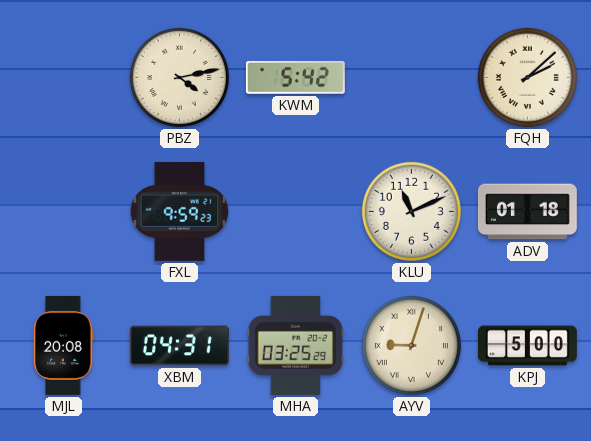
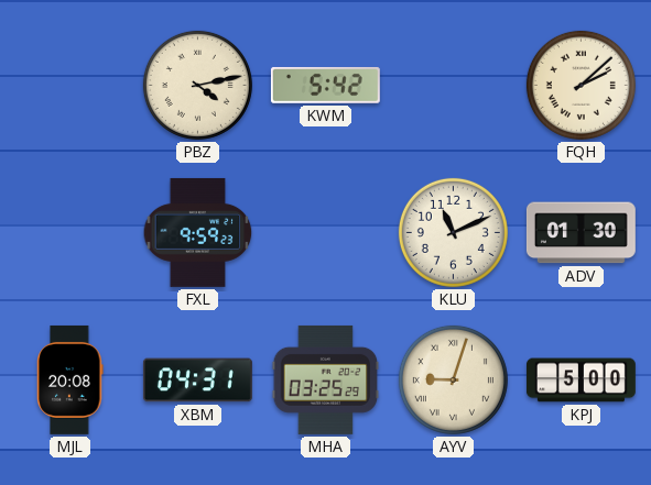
ADV: 01:18 -> 01:30 (581, 233)
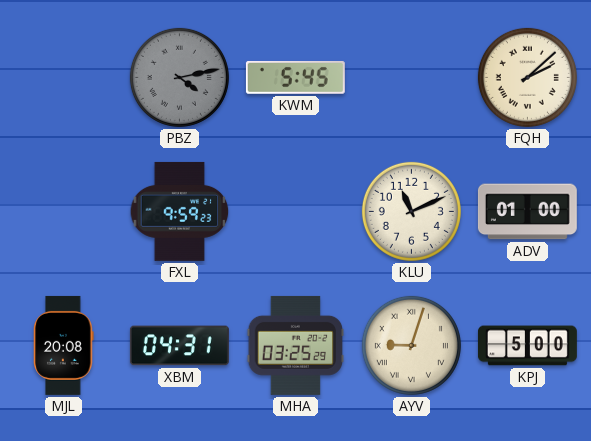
PBZ dial: cream -> grey (179, 77)
KWM: 5:42 -> 5:45 (295, 77)
ADV: 01:30 -> 01:00 (527, 212)
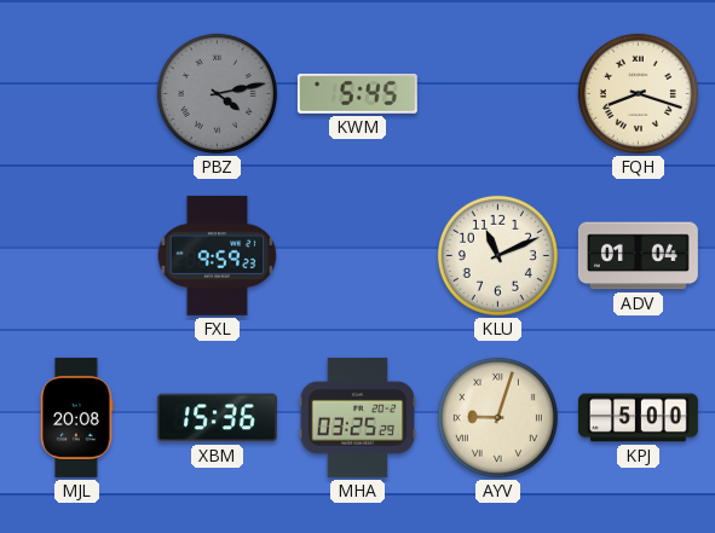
FQH: 2:08 -> 8:18 (638, 93)
ADV: 01:00 -> 01:04 (638, 256)
XBM: 04:31 -> 15:36 (217, 418)
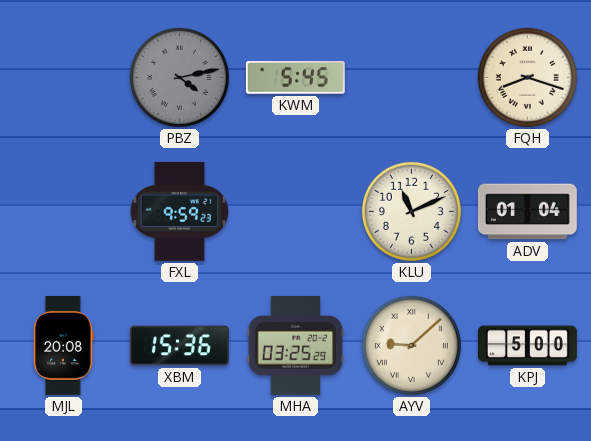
AYV: 9:03 -> 9:08 (411, 345)
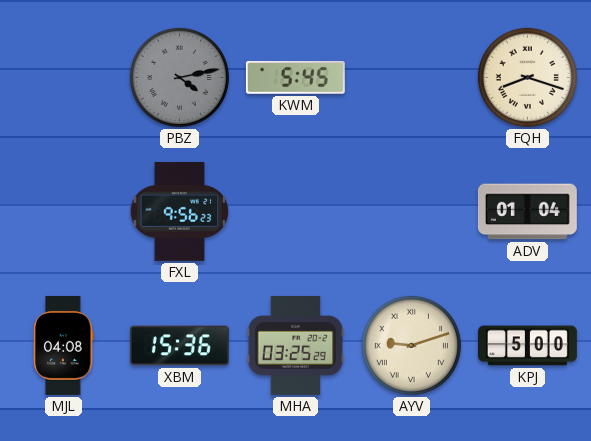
FXL: 9:59 -> 9:56 (180, 211)
KLU: 11:11 -> none (411, 211)
MJL: 20:08 -> 04:08 (64, 345)
AYV: 9:08 -> 9:12 (411, 345)
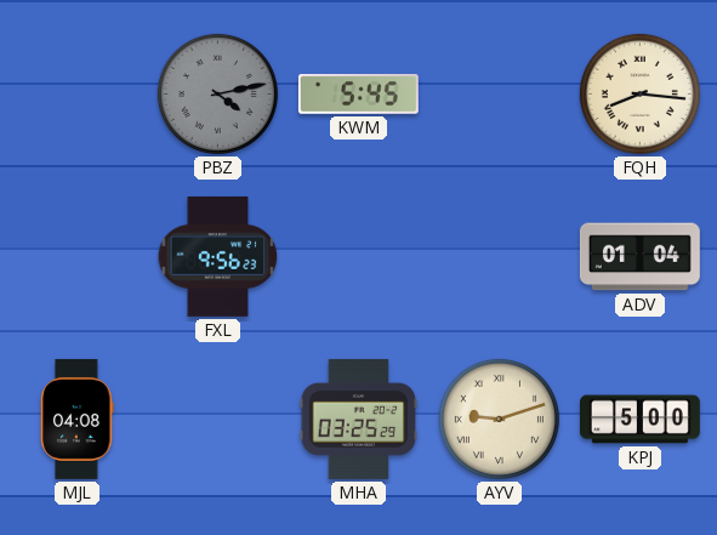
FQH: 8:18 -> 8:16 (639, 93)
XBM: 15:36 -> none (179, 346)
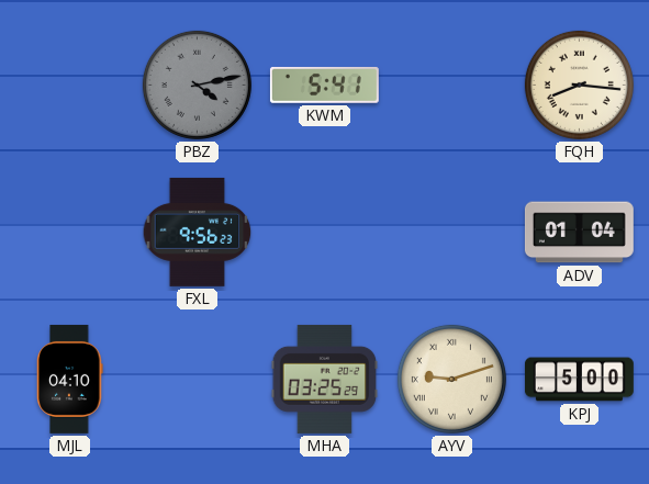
KWM: 5:45 -> 5:41 (324, 85)
MJL: 04:08 -> 04:10 (70, 379)
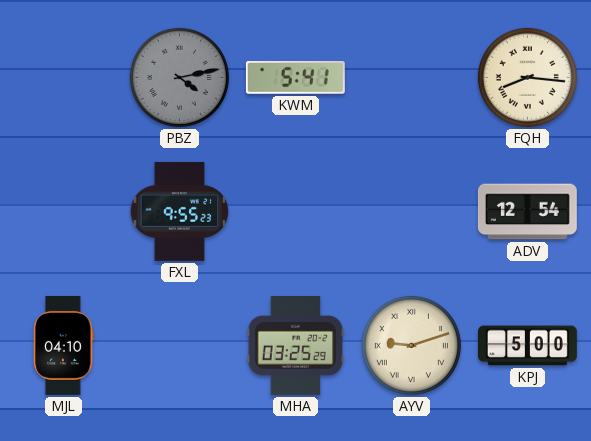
FXL: 9:56 -> 9:55 (180, 211)
ADV: 01:04 -> 12:54 (527, 212)
